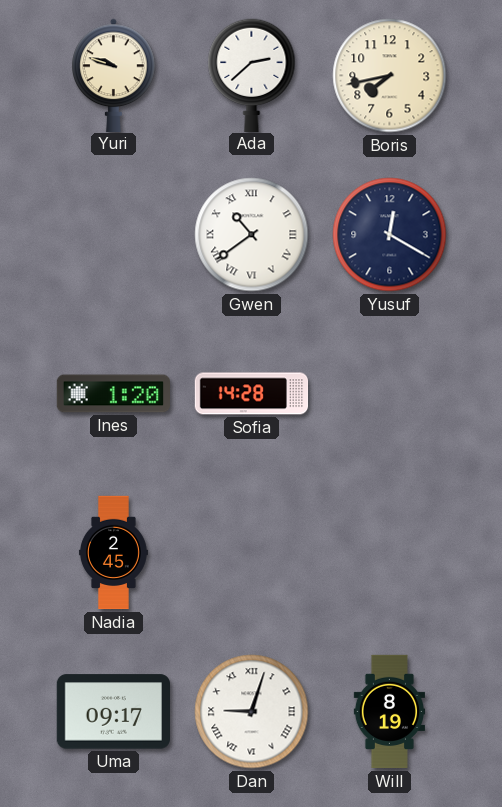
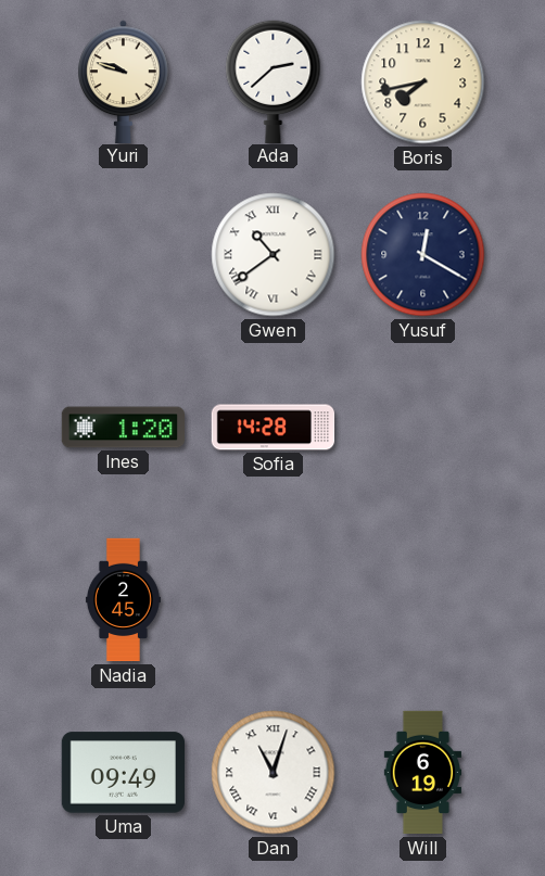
Uma: 09:17 -> 09:49 (123, 773)
Dan: 9:03 -> 11:03 (274, 773)
Will: 8:19 -> 6:19 (422, 773)
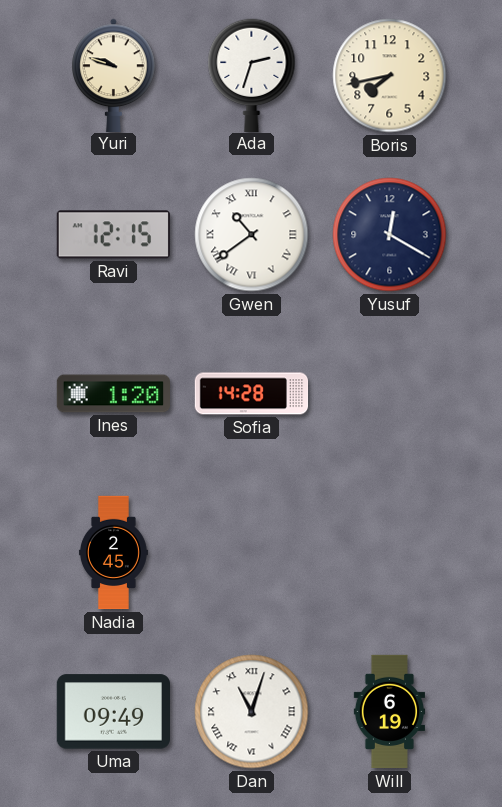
Ada: 2:38 -> 2:33 (252, 75)
Ravi: none -> 12:15 (113, 235)
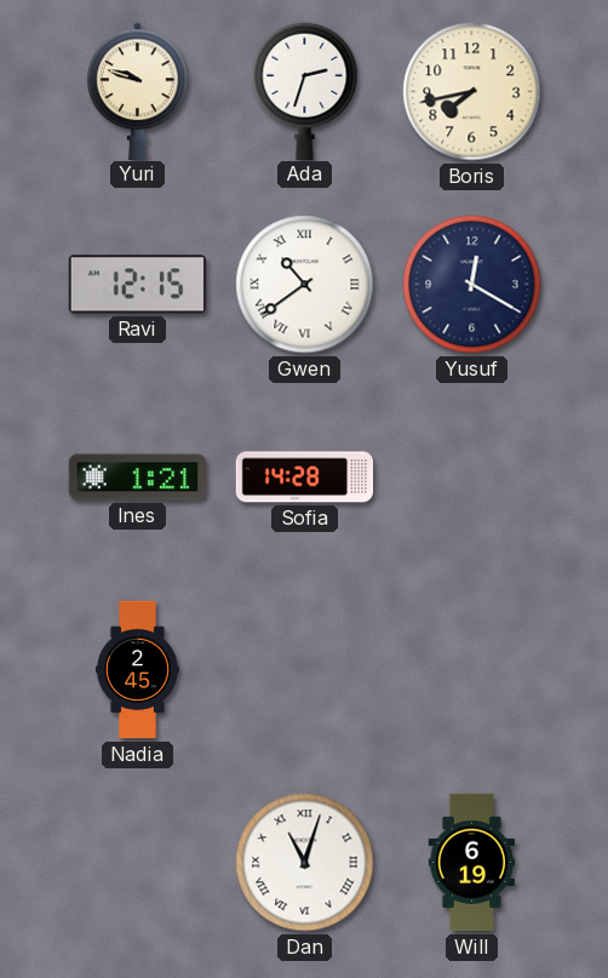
Ines: 1:20 -> 1:21 (137, 477)
Uma: 09:49 -> none (113, 712)
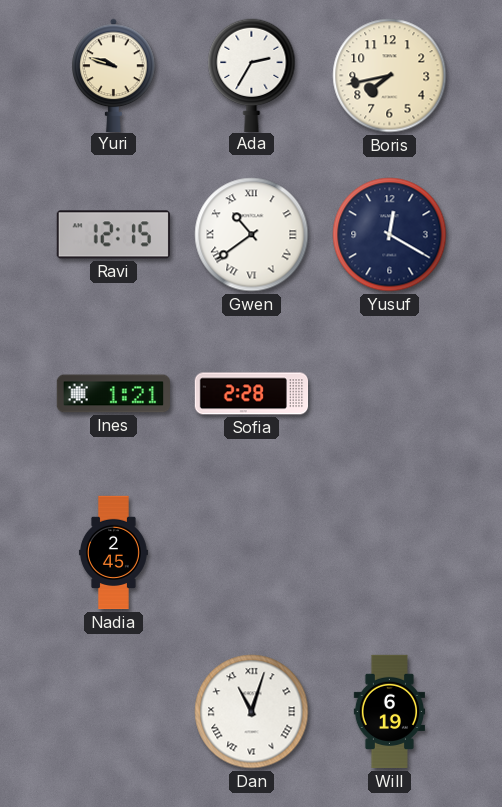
Ada: 2:33 -> 2:35 (252, 75)
Sofia: 14:28 -> 2:28 (252, 394)
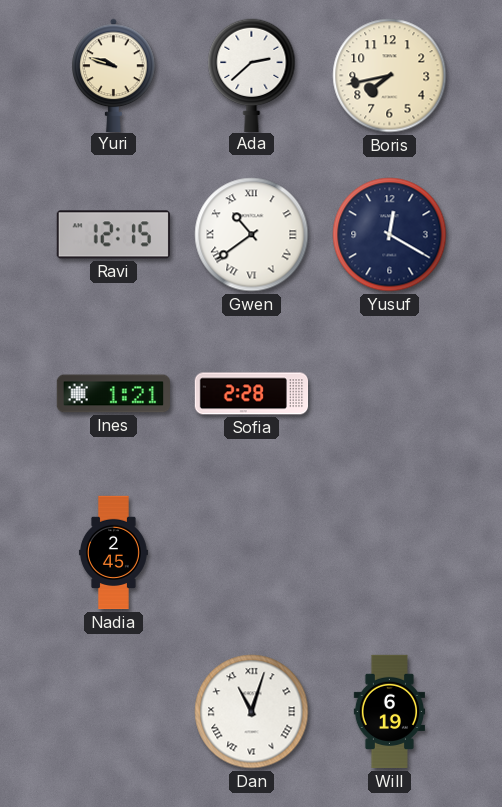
Ada: 2:35 -> 2:38 (252, 75)
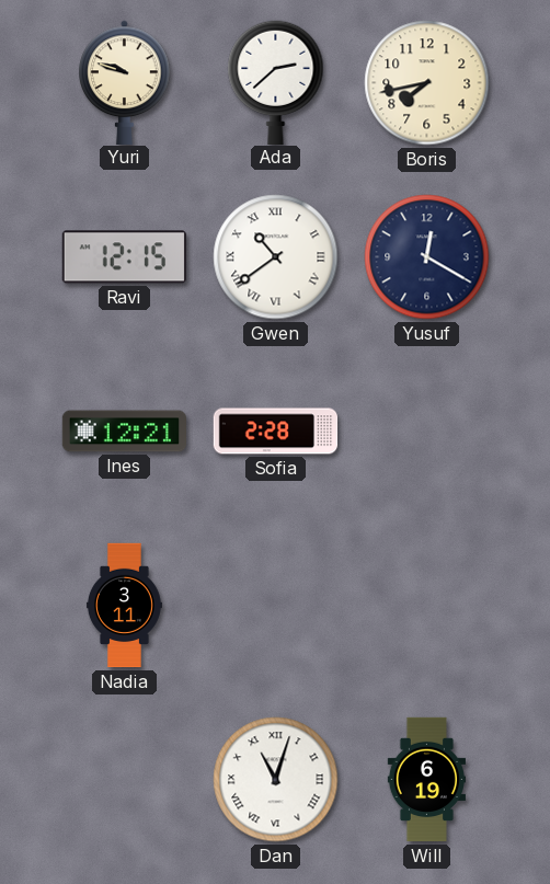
Ines: 1:21 -> 12:21 (124, 432)
Nadia: 2:45 -> 3:11 (124, 606)
